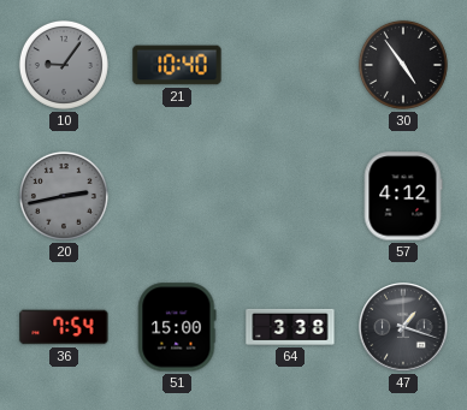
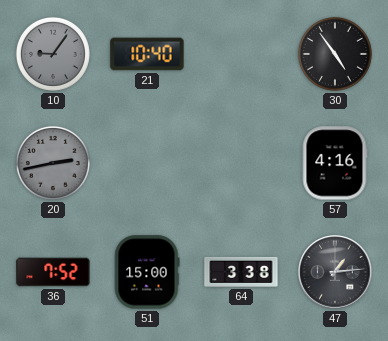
57: 4:12 -> 4:16 (335, 163)
36: 7:54 -> 7:52 (53, 272)
47: 1:18 -> 1:14 (335, 272)
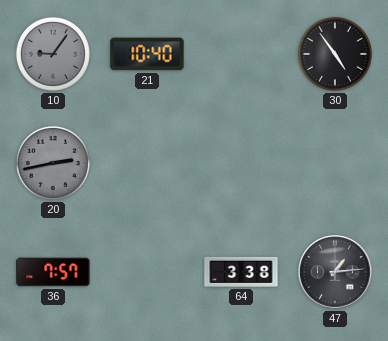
57: 4:16 -> none (335, 163)
36: 7:52 -> 7:57 (53, 272)
51: 15:00 -> none (147, 272)
